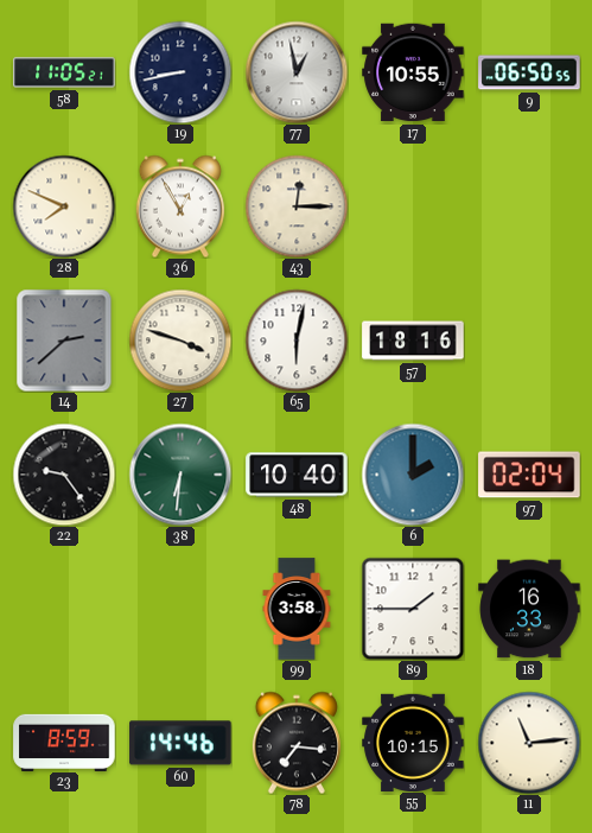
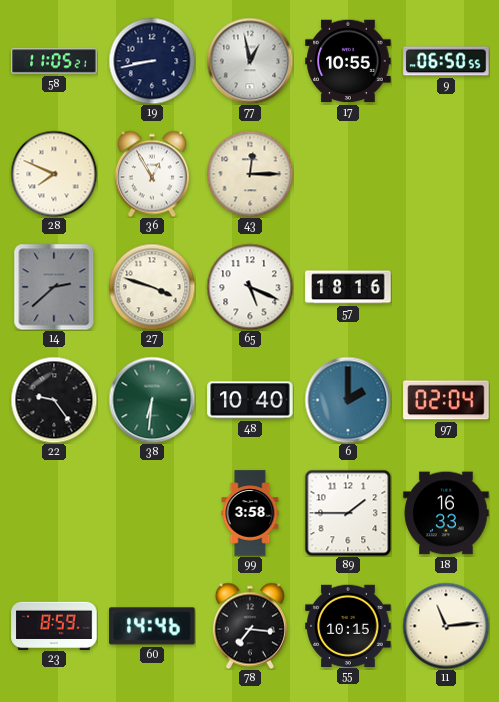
65: 6:02 -> 5:19 (250, 287)
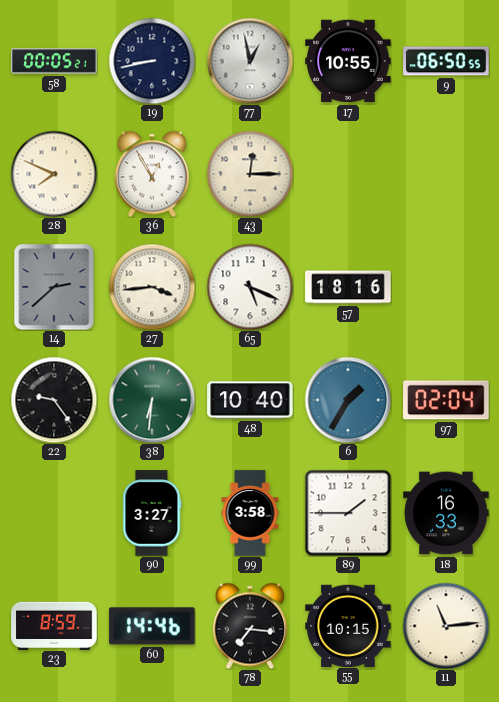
58: 11:05 -> 00:05 (54, 61)
27: 3:48 -> 3:44 (152, 287)
6: 2:00 -> 1:35 (348, 400)
90: none -> 3:27 (152, 513)
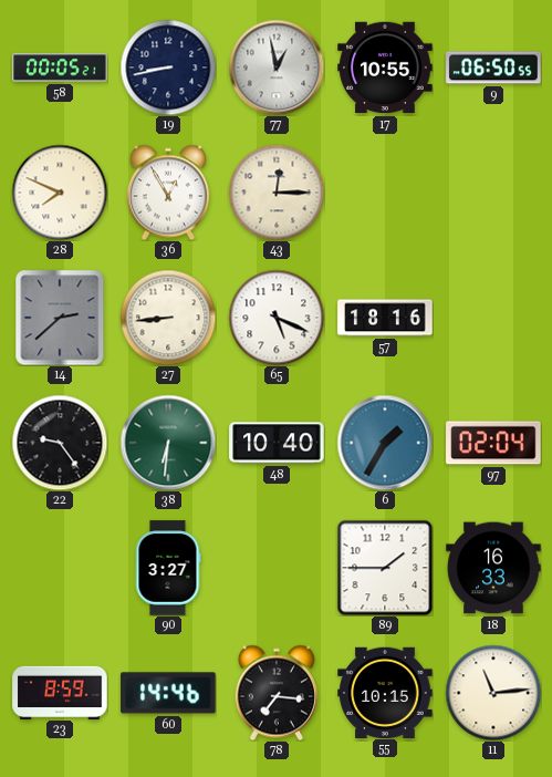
27: 3:44 -> 8:44 (168, 318)
99: 3:58 -> none (250, 513)
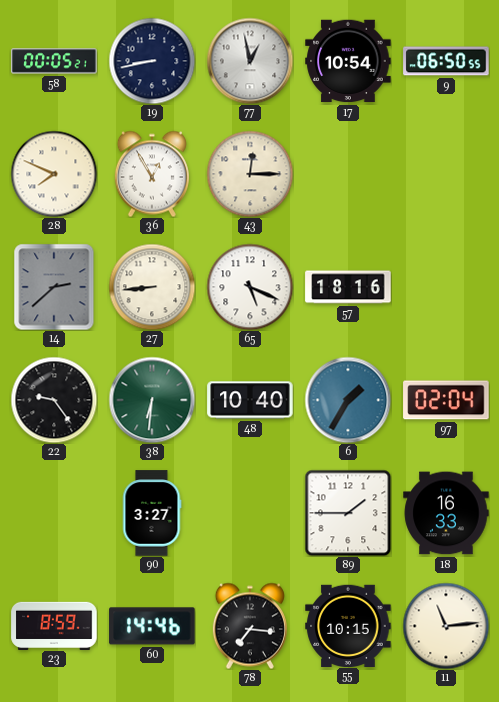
17: 10:55 -> 10:54 (348, 61)
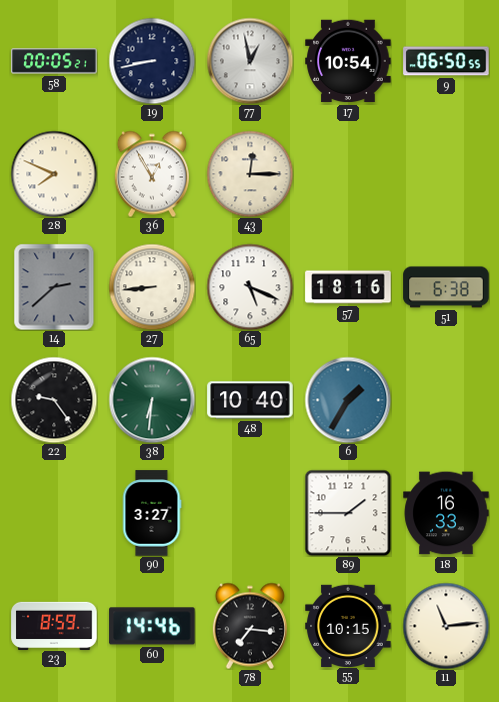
51: none -> 6:38 (446, 287)
97: 02:04 -> none (446, 400)
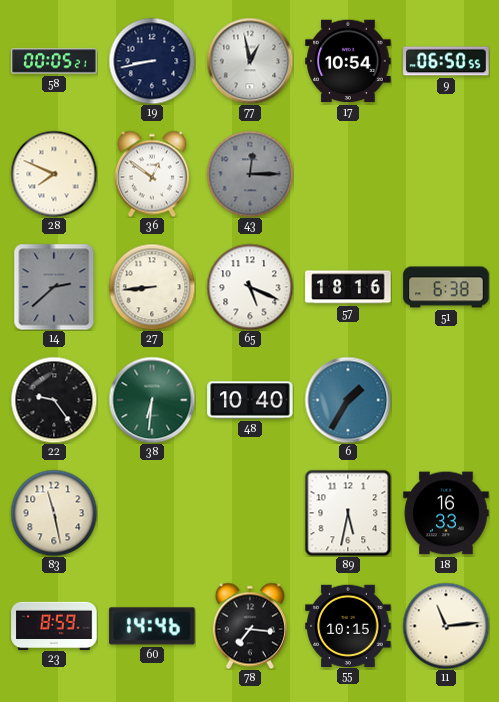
36: 12:55 -> 12:51 (152, 174)
43 dial: cream -> grey (250, 174)
83: none -> 11:28 (54, 513)
90: 3:27 -> none (152, 513)
89: 1:45 -> 5:32 (348, 513)
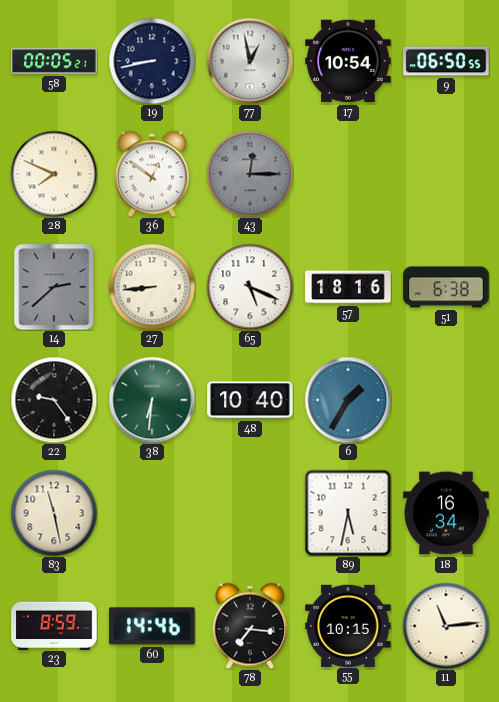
18: 16:33 -> 16:34 (446, 513)
